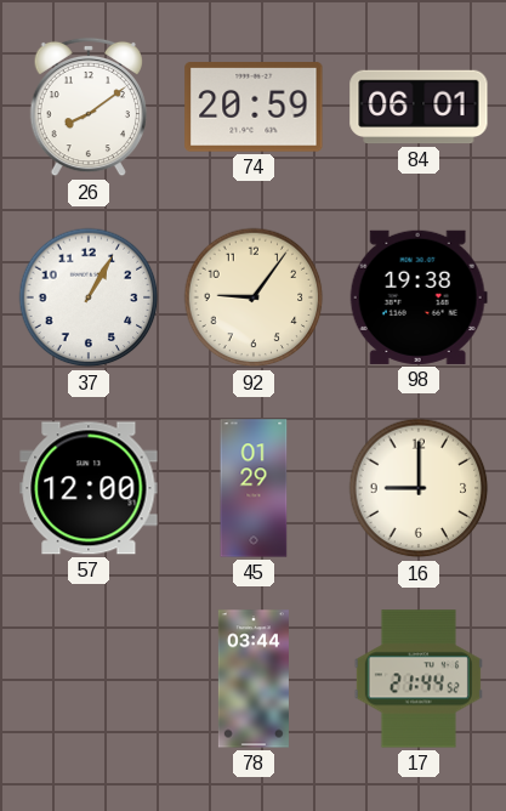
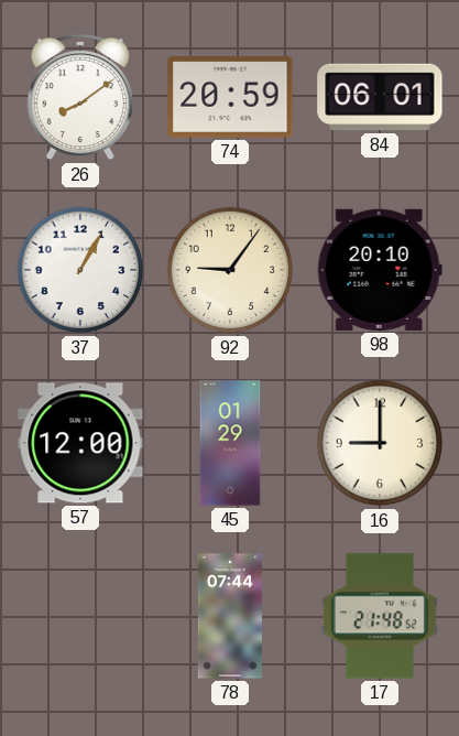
98: 19:38 -> 20:10 (380, 270)
78: 03:44 -> 07:44 (230, 616)
17: 21:44 -> 21:48 (380, 616)
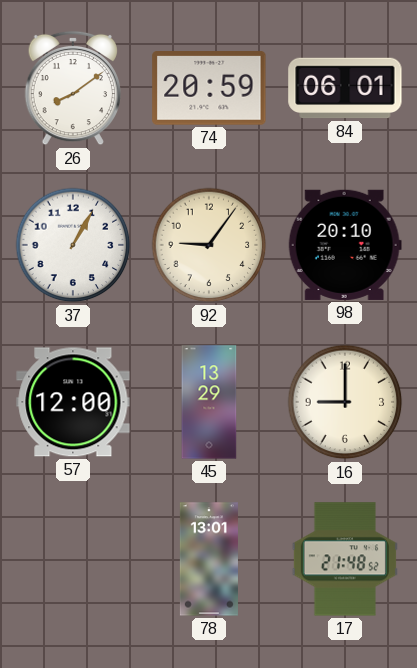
45: 01:29 -> 13:29 (209, 402)
78: 07:44 -> 13:01 (209, 559)
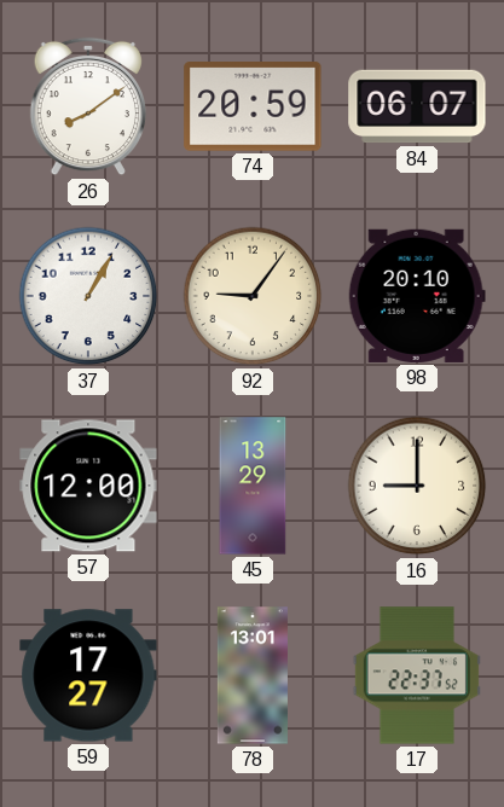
84: 06:01 -> 06:07 (417, 106)
59: none -> 17:27 (88, 675)
17: 21:48 -> 22:37 (417, 675)
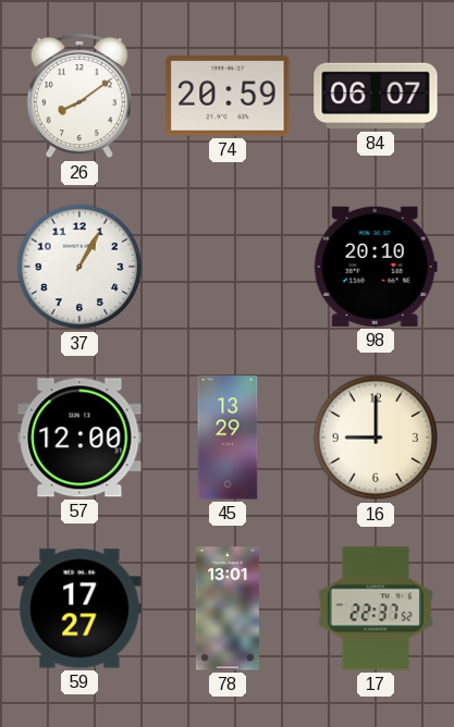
92: 9:06 -> none (253, 296)
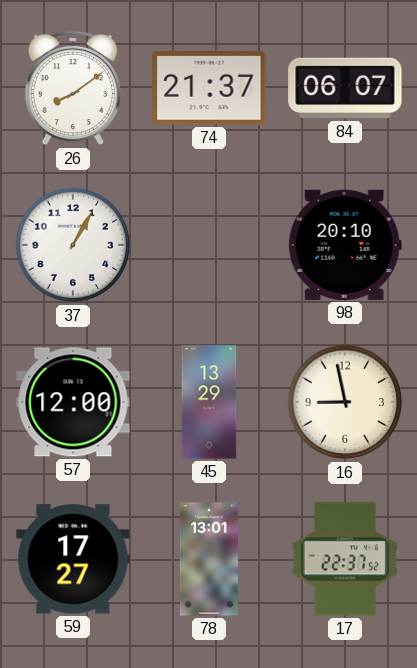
74: 20:59 -> 21:37 (209, 89)
16: 9:00 -> 8:58 (345, 402)
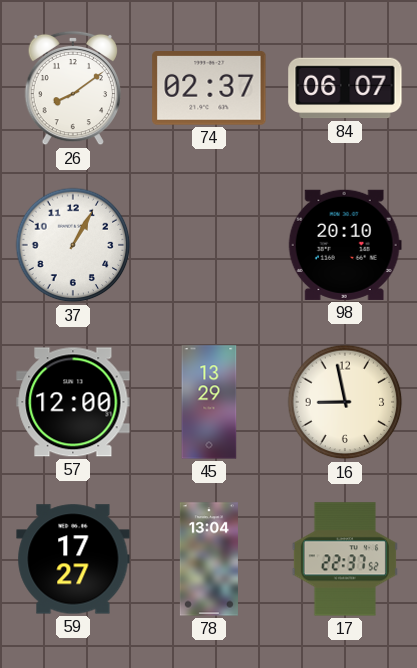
74: 21:37 -> 02:37 (209, 89)
78: 13:01 -> 13:04 (209, 559)
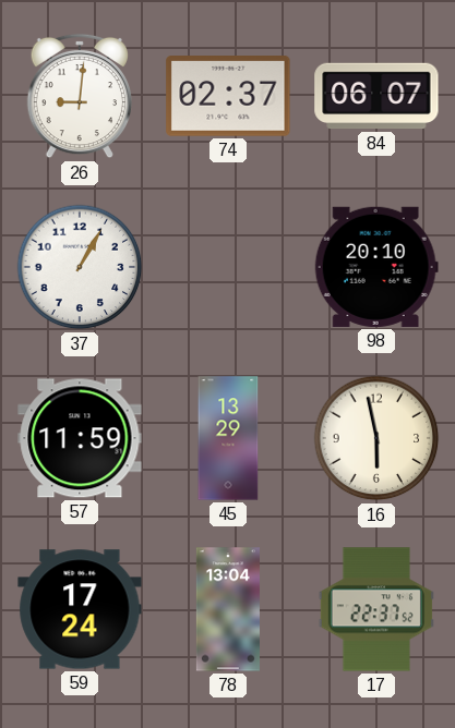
26: 8:09 -> 9:01 (79, 96)
57: 12:00 -> 11:59 (80, 438)
16: 8:58 -> 5:58 (376, 438)
59: 17:27 -> 17:24 (80, 609)
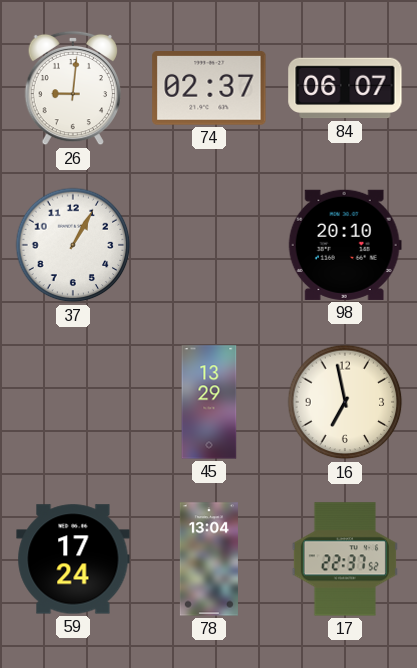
57: 11:59 -> none (80, 438)
16: 5:58 -> 6:58 (345, 402)
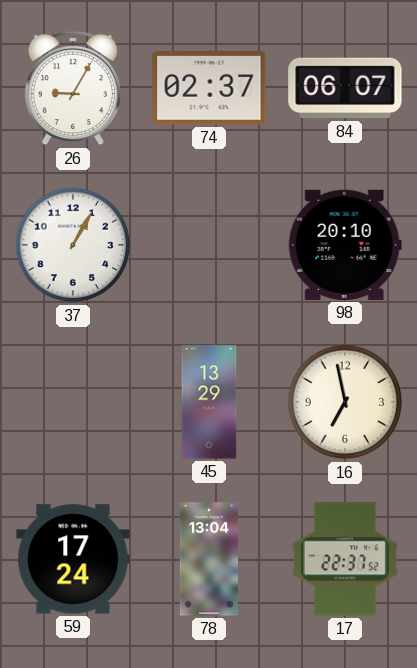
26: 9:01 -> 9:05 (72, 88)
